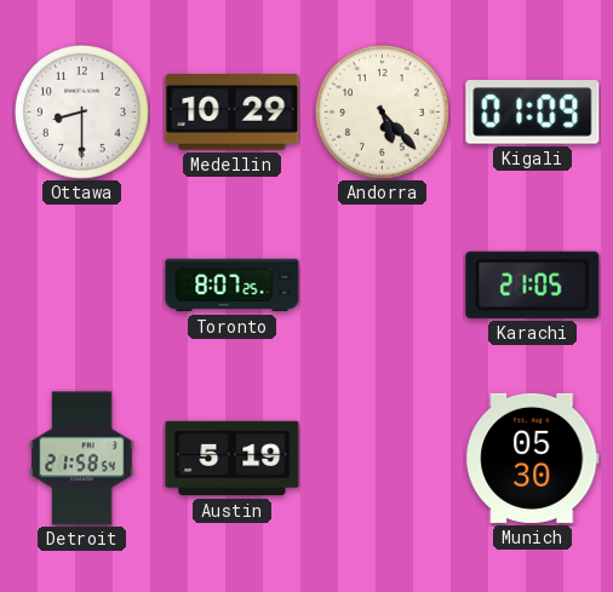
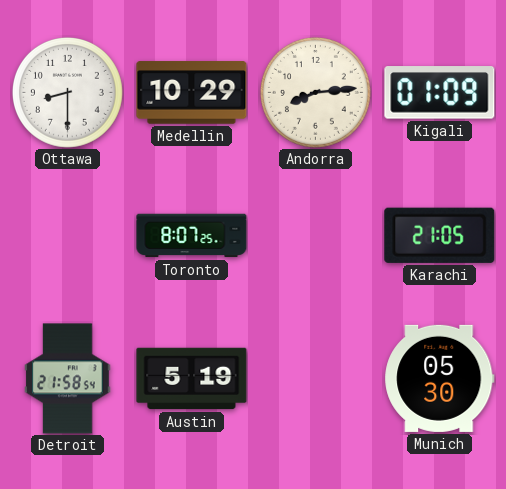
Andorra: 5:23 -> 8:14 (315, 92)
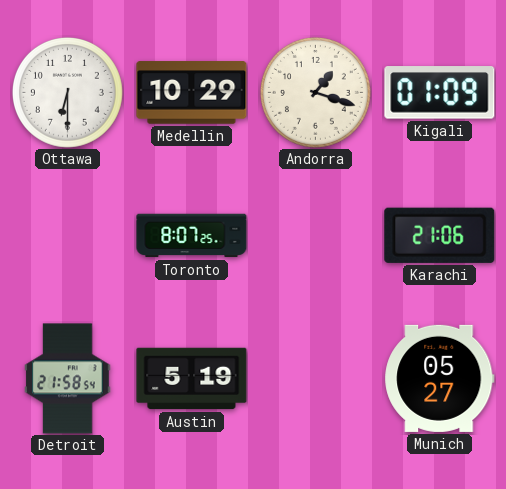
Ottawa: 8:30 -> 6:30 (67, 92)
Andorra: 8:14 -> 1:18 (315, 92)
Karachi: 21:05 -> 21:06 (440, 235)
Munich: 05:30 -> 05:27 (440, 378)
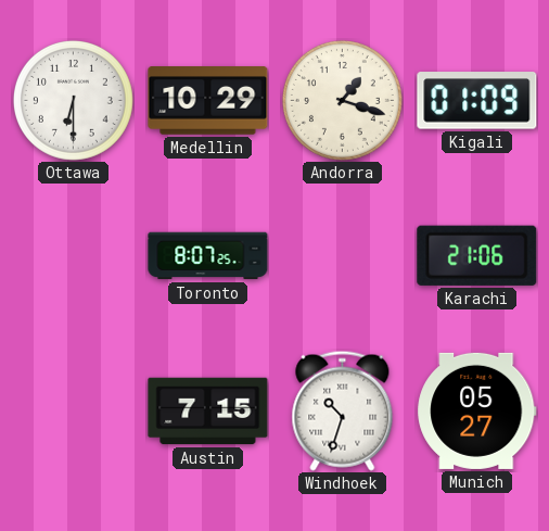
Detroit: 21:58 -> none (68, 379)
Austin: 5:19 -> 7:15 (208, 412)
Windhoek: none -> 10:33 (343, 410)
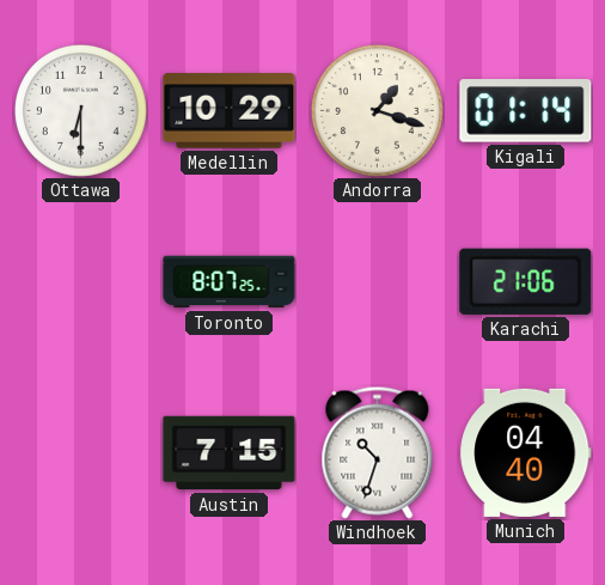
Kigali: 01:09 -> 01:14 (526, 111)
Munich: 05:27 -> 04:40 (526, 452)
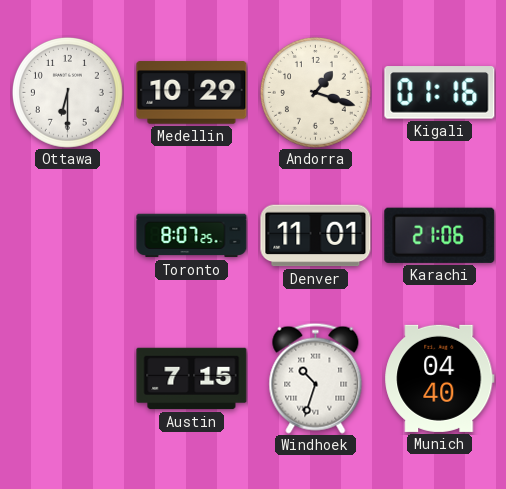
Kigali: 01:14 -> 01:16 (440, 93)
Denver: none -> 11:01 (316, 236)
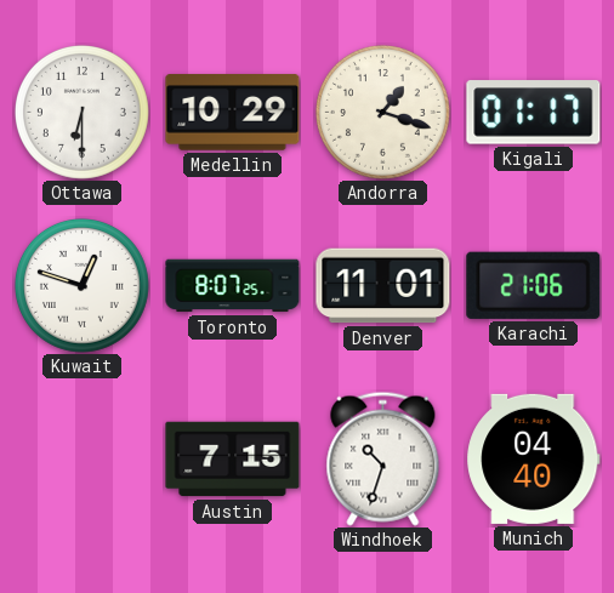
Kigali: 01:16 -> 01:17 (534, 113)
Kuwait: none -> 12:48 (81, 285)
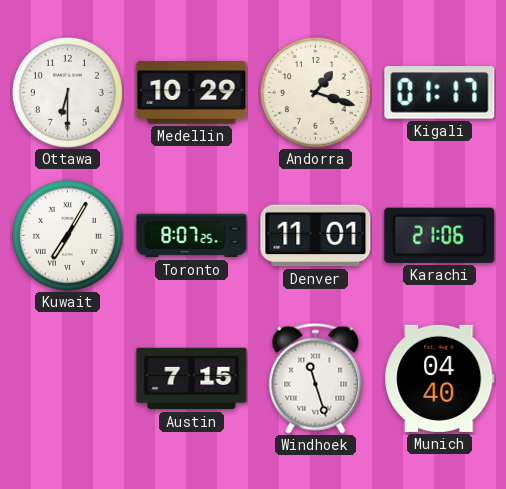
Kuwait: 12:48 -> 7:05 (67, 235)
Windhoek: 10:33 -> 11:27 (316, 378)
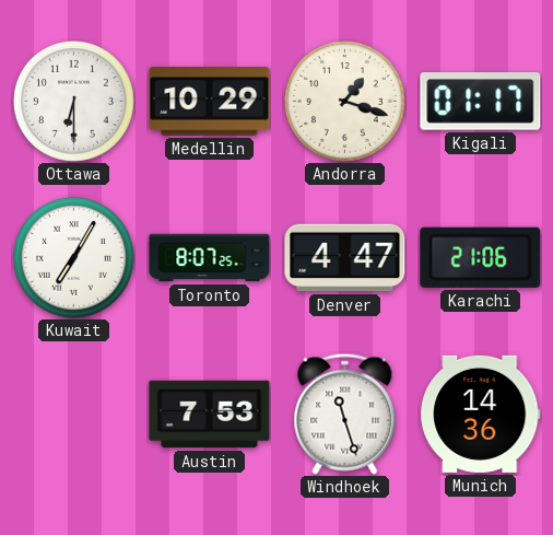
Denver: 11:01 -> 4:47 (345, 258)
Austin: 7:15 -> 7:53 (210, 415)
Munich: 04:40 -> 14:36 (481, 414)
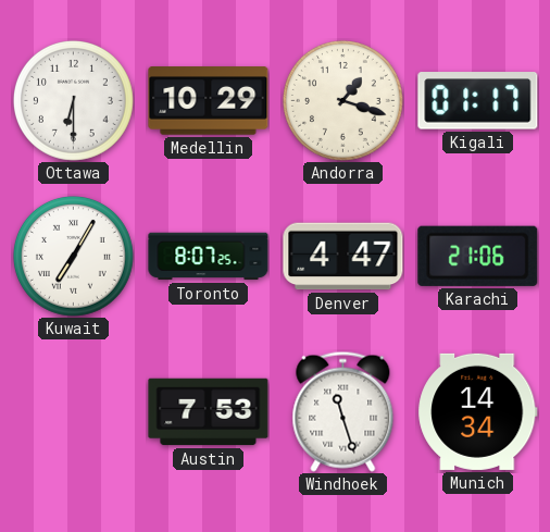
Munich: 14:36 -> 14:34 (478, 411)
